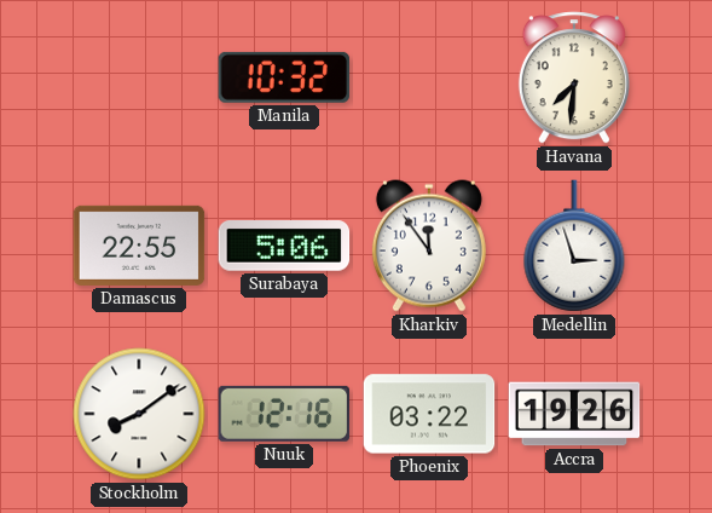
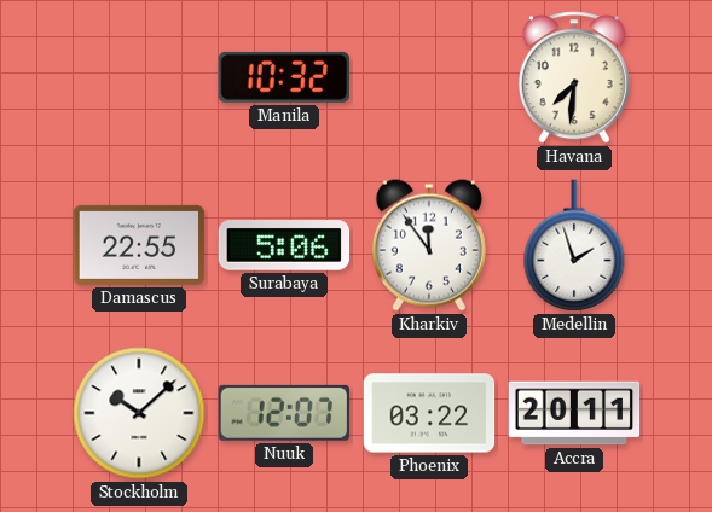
Medellin: 2:57 -> 1:57 (574, 245)
Stockholm: 8:09 -> 10:08 (139, 413)
Nuuk: 12:16 -> 12:07 (284, 413)
Accra: 19:26 -> 20:11 (574, 413)
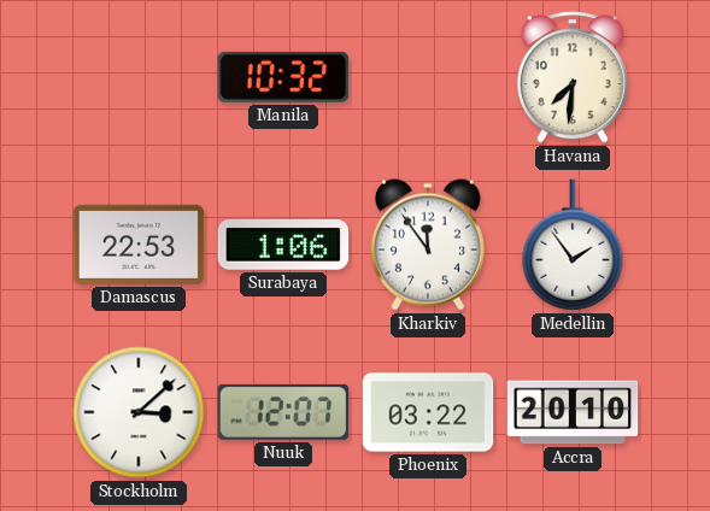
Damascus: 22:55 -> 22:53 (139, 245)
Surabaya: 5:06 -> 1:06 (283, 246)
Medellin: 1:57 -> 1:54 (573, 245)
Stockholm: 10:08 -> 3:08 (139, 412)
Accra: 20:11 -> 20:10 (573, 412)
